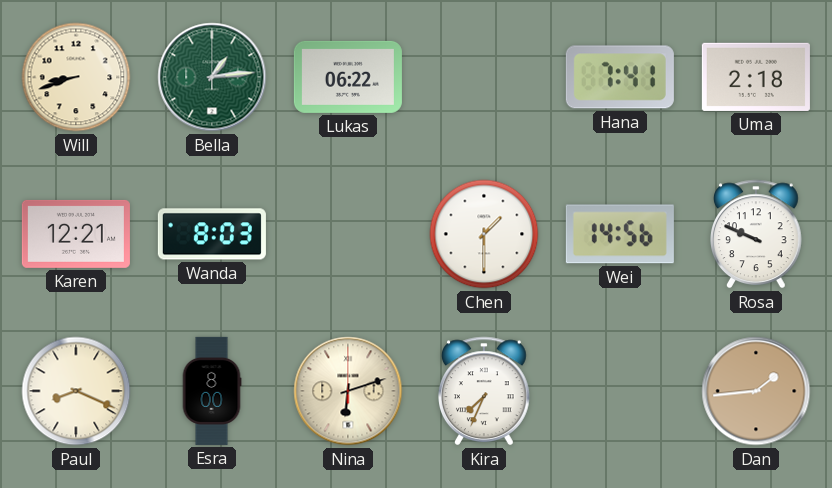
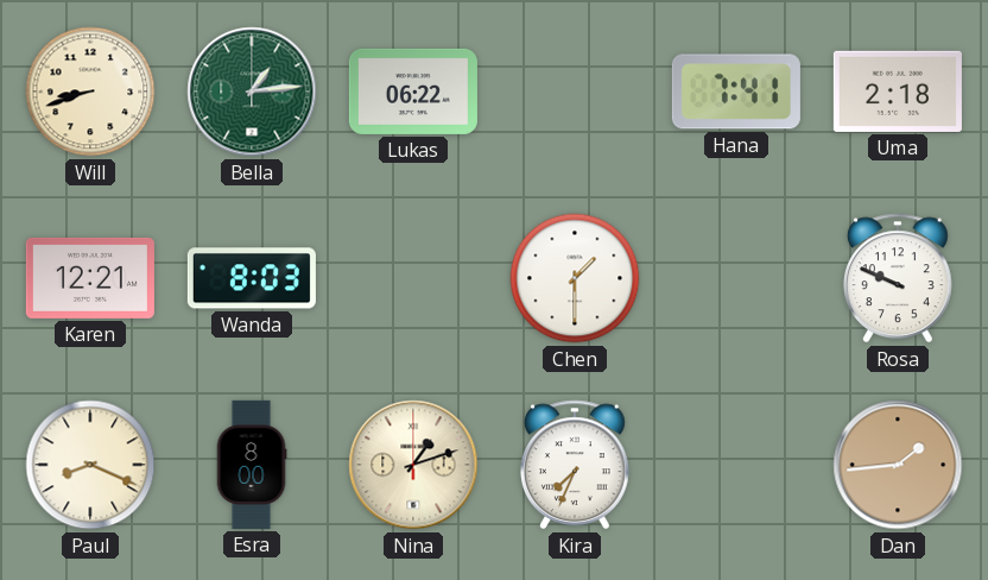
Wei: 14:56 -> none (620, 234)
Nina: 6:12 -> 1:12 (413, 465)
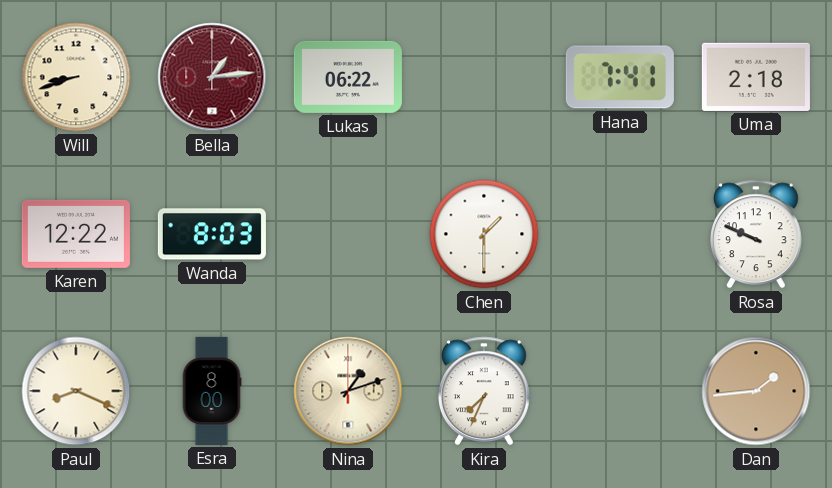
Bella dial: green -> burgundy (212, 77)
Karen: 12:21 -> 12:22 (76, 234)
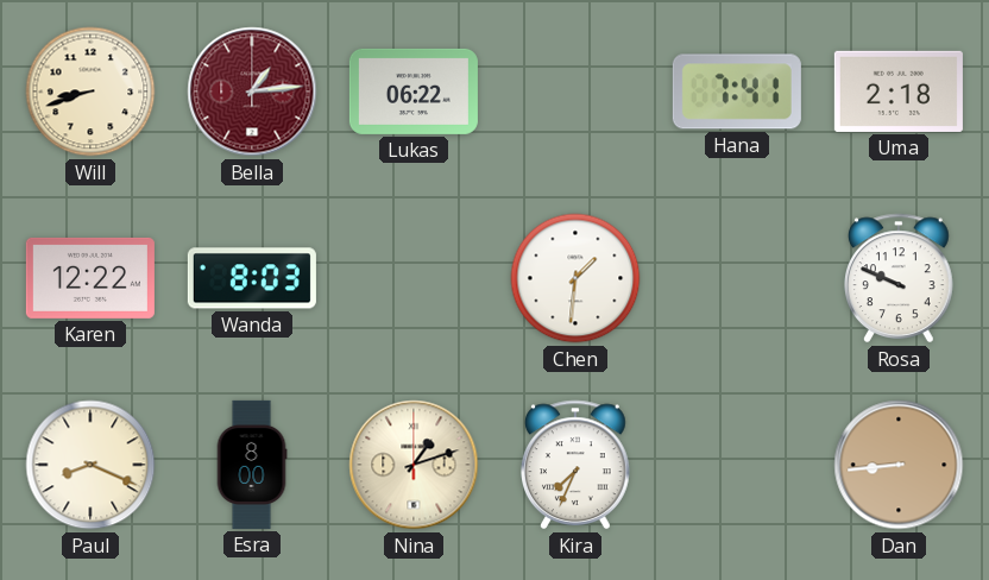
Chen: 1:30 -> 1:31 (575, 278)
Dan: 1:44 -> 8:44 (899, 465)
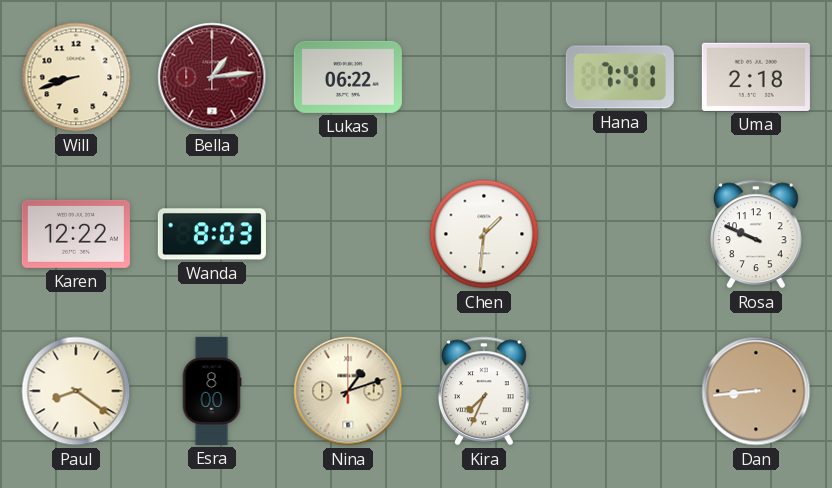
Paul: 8:19 -> 8:21 (76, 391)
